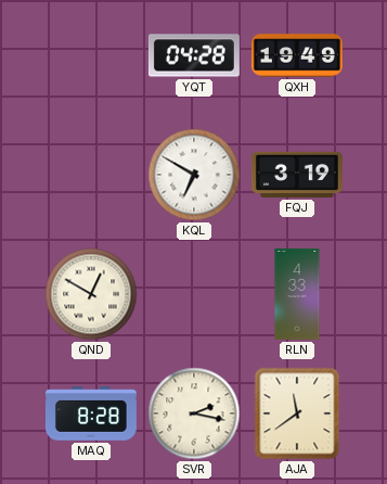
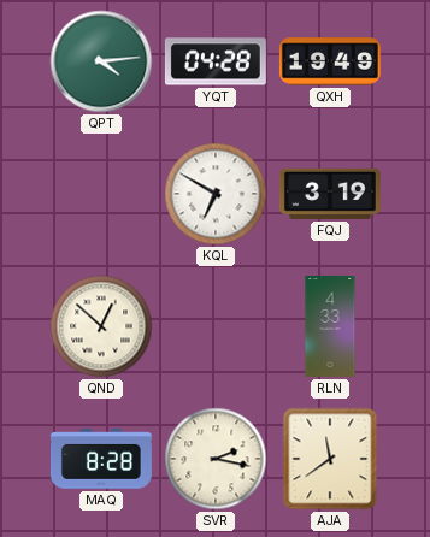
QPT: none -> 4:14 (101, 61)
QND: 12:50 -> 12:52 (101, 326)
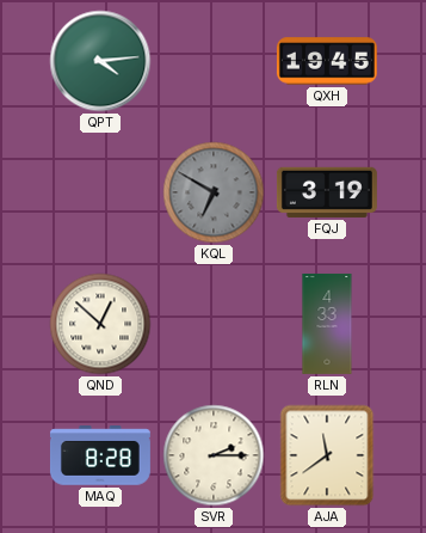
YQT: 04:28 -> none (216, 61)
QXH: 19:49 -> 19:45 (327, 61)
KQL dial: white -> grey (214, 192)
SVR: 2:17 -> 2:15 (214, 455)
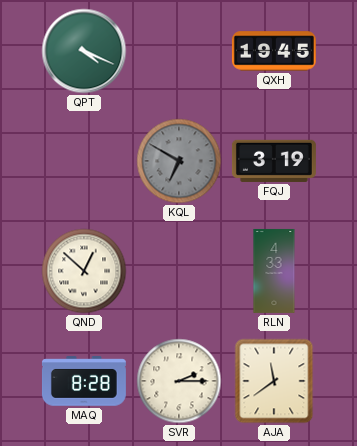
QPT: 4:14 -> 4:19 (84, 51)
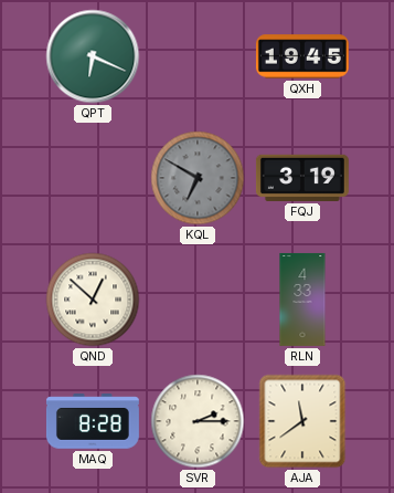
QPT: 4:19 -> 6:19 (93, 56)
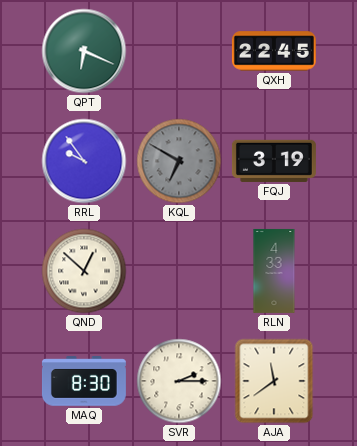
QXH: 19:45 -> 22:45 (274, 51)
RRL: none -> 9:54 (84, 161)
MAQ: 8:28 -> 8:30 (84, 381)
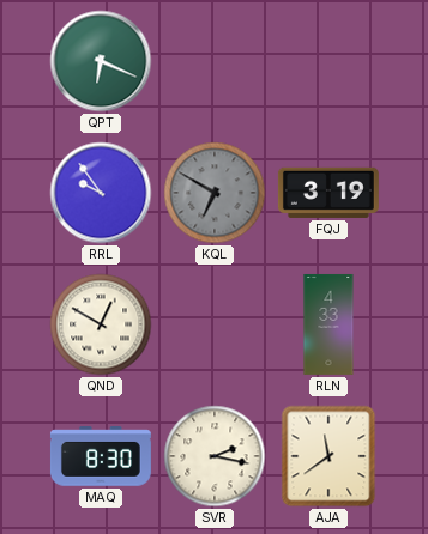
QXH: 22:45 -> none (274, 51)
QND: 12:52 -> 12:50 (101, 324)
SVR: 2:15 -> 2:17 (215, 456)
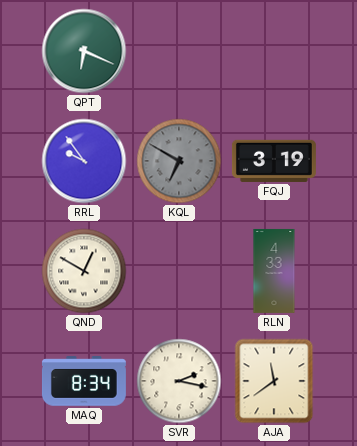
MAQ: 8:30 -> 8:34 (84, 381)
